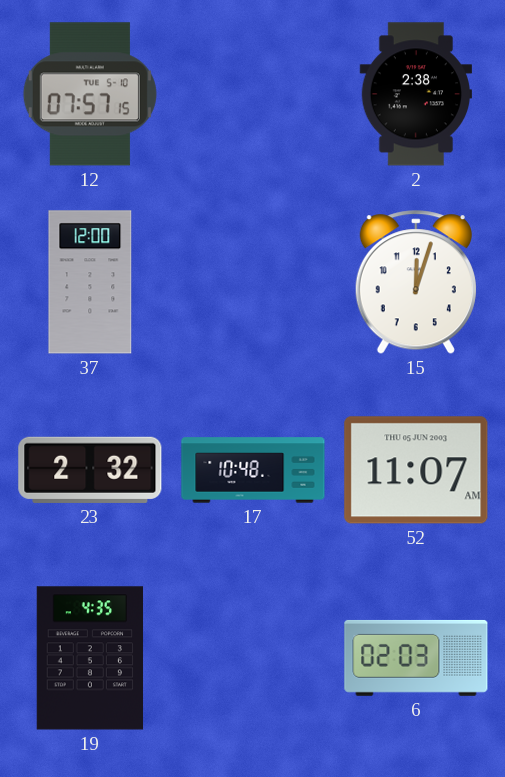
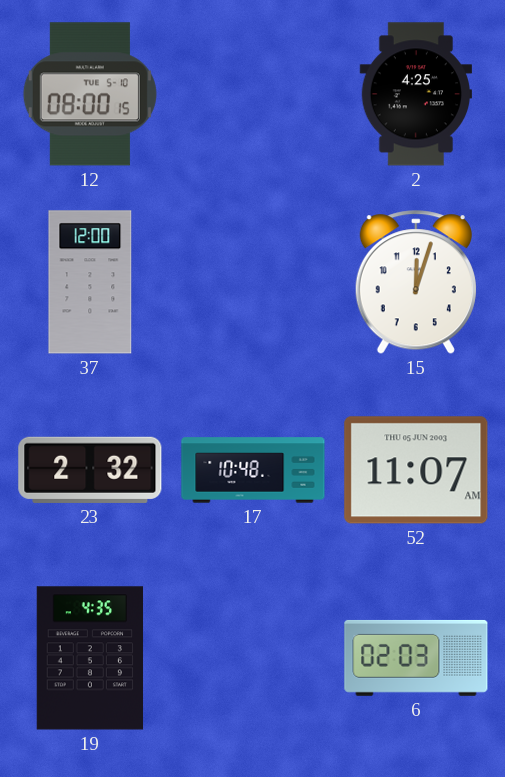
12: 07:57 -> 08:00 (90, 94)
2: 2:38 -> 4:25 (415, 94)
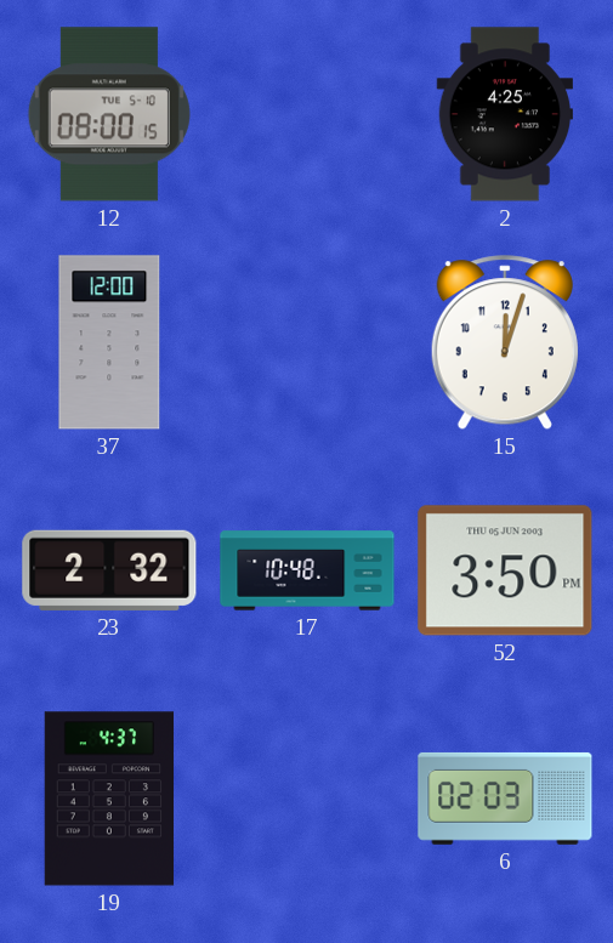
52: 11:07 -> 3:50 (505, 570)
19: 4:35 -> 4:37 (109, 799)
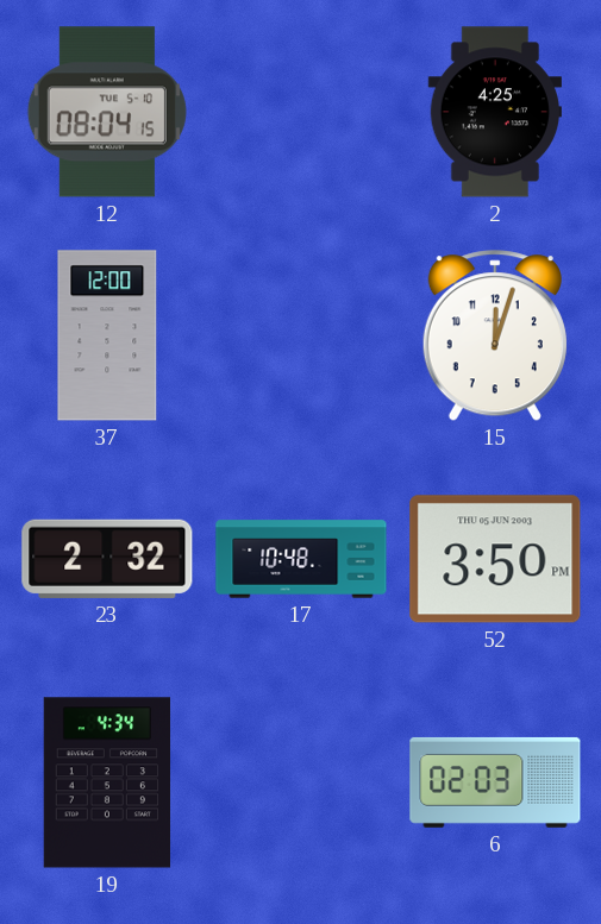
12: 08:00 -> 08:04 (107, 112)
19: 4:37 -> 4:34 (107, 782)
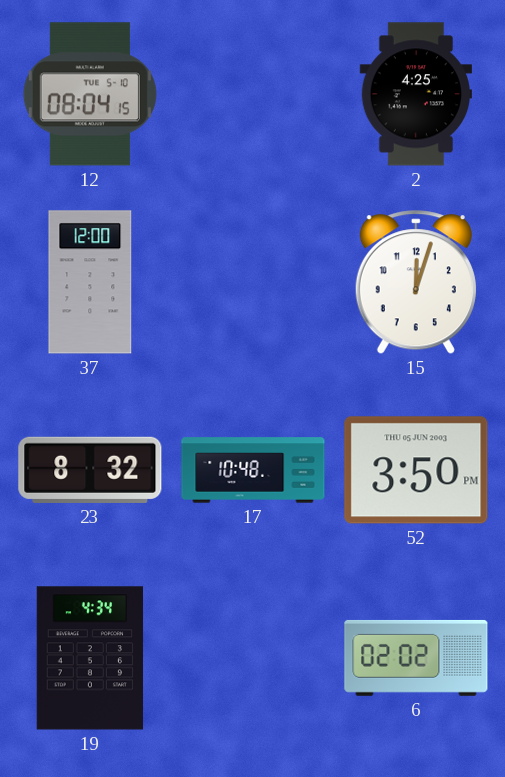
23: 2:32 -> 8:32 (90, 470)
6: 02:03 -> 02:02 (416, 658)
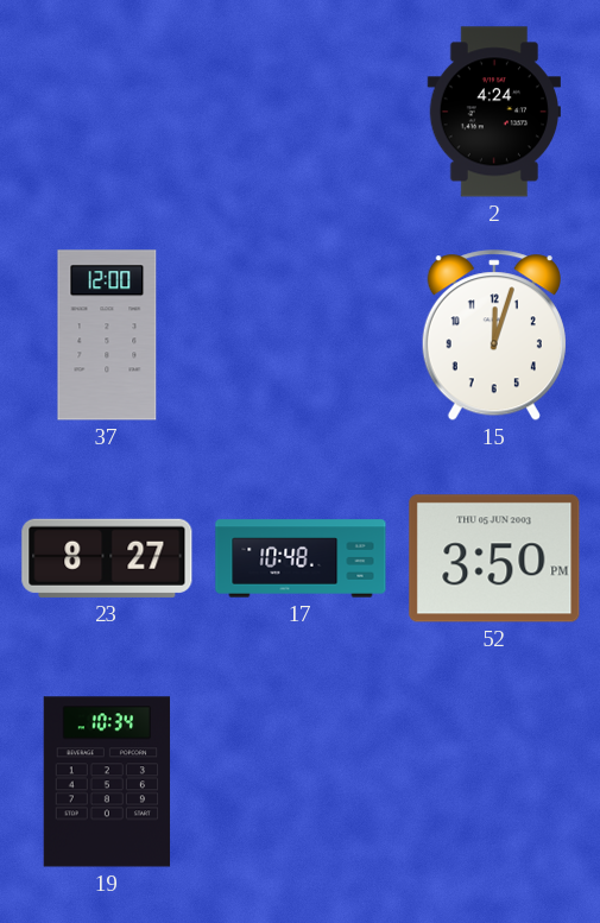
12: 08:04 -> none (90, 94)
2: 4:25 -> 4:24 (493, 112)
23: 8:32 -> 8:27 (107, 558)
19: 4:34 -> 10:34 (107, 782)
6: 02:02 -> none (416, 658)
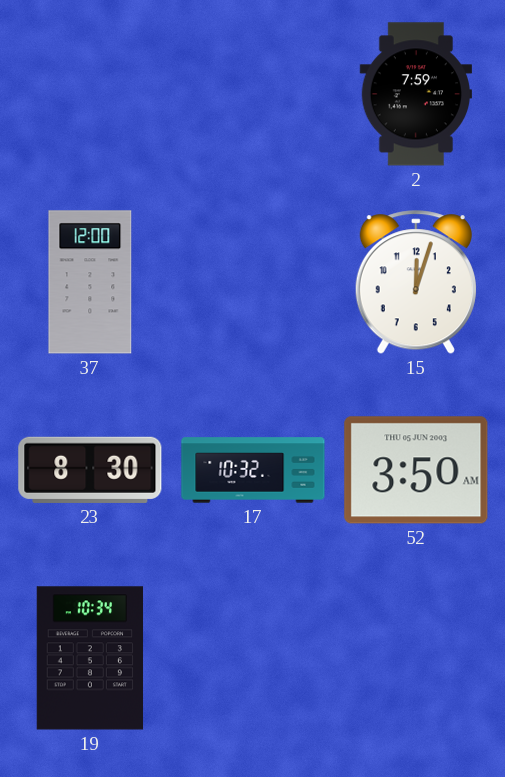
2: 4:24 -> 7:59 (415, 94)
23: 8:27 -> 8:30 (90, 470)
17: 10:48 -> 10:32 (253, 470)
52: 3:50 PM -> 3:50 AM (416, 470)
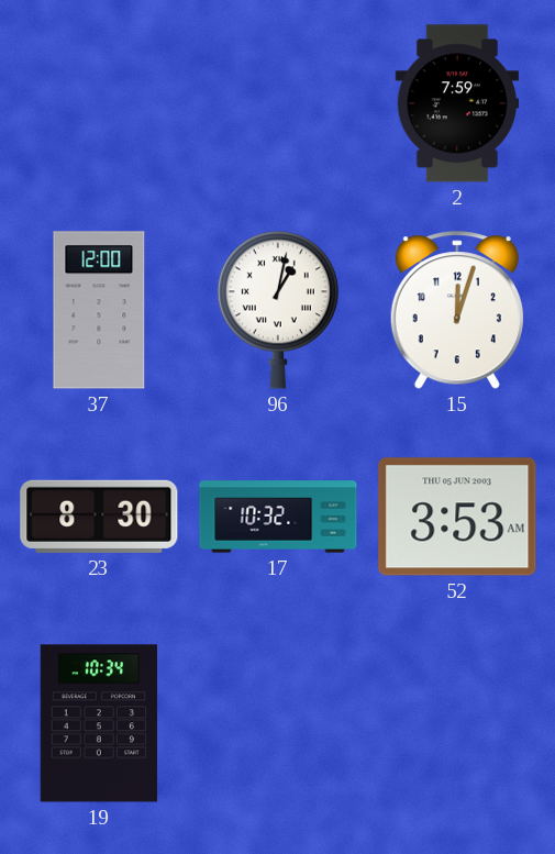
96: none -> 1:02 (278, 310)
52: 3:50 -> 3:53 (457, 517)
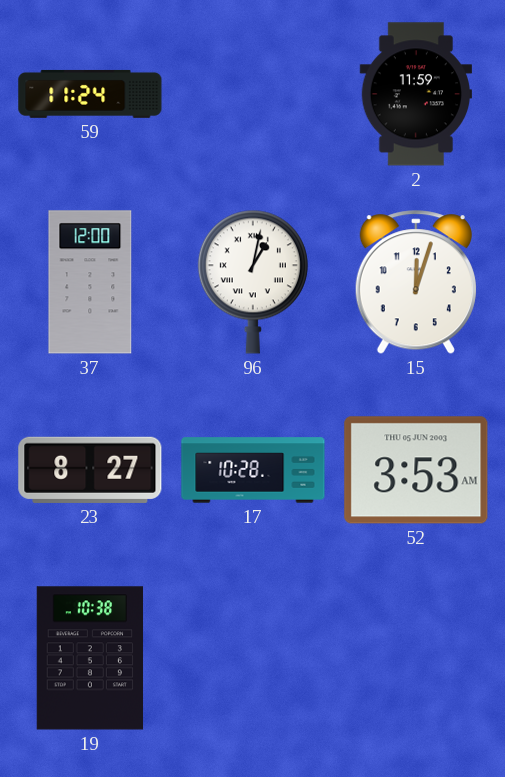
59: none -> 11:24 (90, 94)
2: 7:59 -> 11:59 (415, 94)
23: 8:30 -> 8:27 (90, 470)
17: 10:32 -> 10:28 (253, 470)
19: 10:34 -> 10:38 (90, 658)
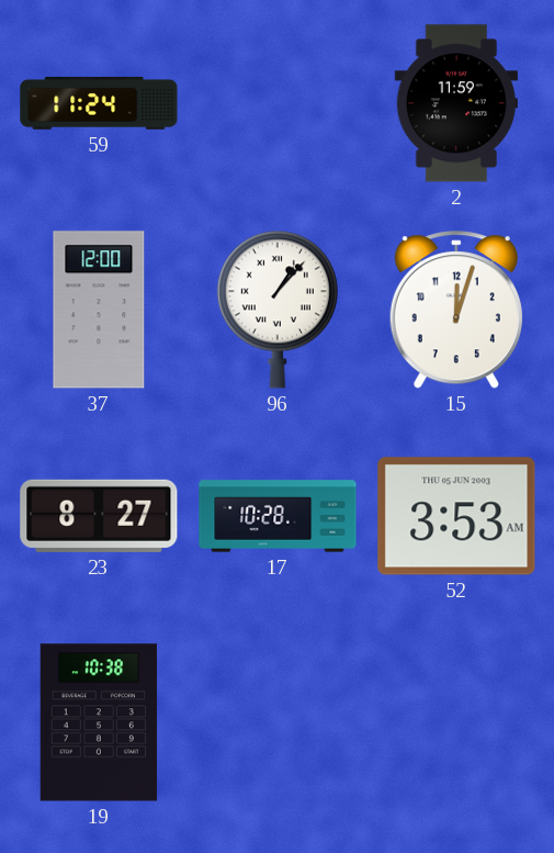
96: 1:02 -> 1:07 (278, 310)
